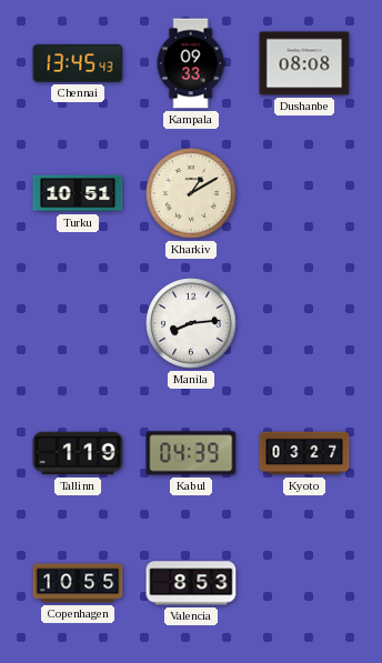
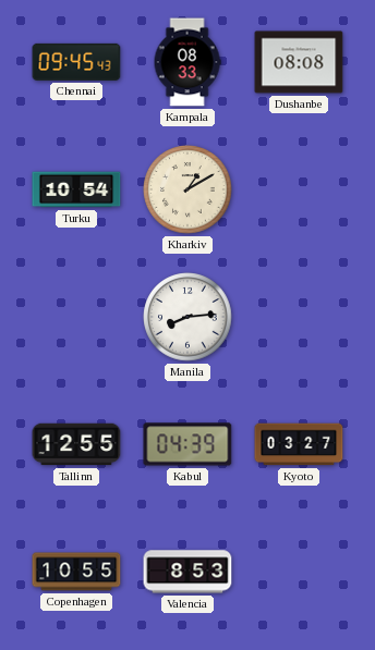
Chennai: 13:45 -> 09:45 (76, 62)
Kampala: 09:33 -> 08:33 (187, 62)
Turku: 10:51 -> 10:54 (76, 189)
Tallinn: 1:19 -> 12:55 (76, 444)
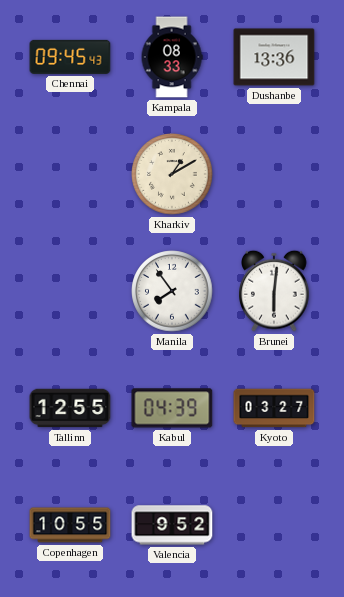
Dushanbe: 08:08 -> 13:36 (274, 57)
Turku: 10:54 -> none (76, 189)
Manila: 8:14 -> 7:54 (172, 291)
Brunei: none -> 6:01 (275, 291)
Valencia: 8:53 -> 9:52 (172, 525)
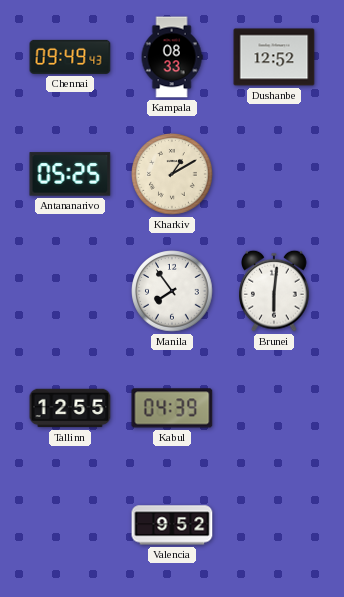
Chennai: 09:45 -> 09:49 (70, 57)
Dushanbe: 13:36 -> 12:52 (274, 57)
Antananarivo: none -> 05:25 (70, 174)
Kyoto: 03:27 -> none (274, 408)
Copenhagen: 10:55 -> none (70, 525)
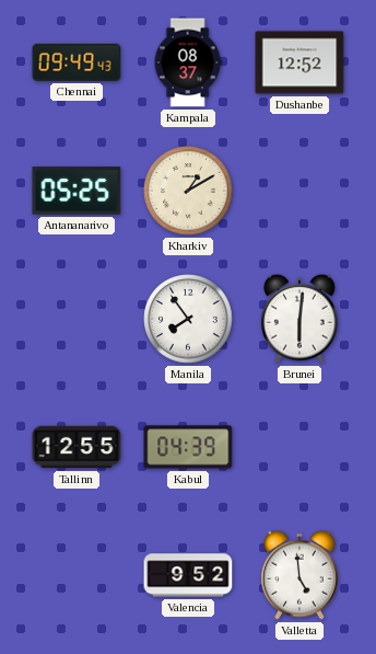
Kampala: 08:33 -> 08:37 (188, 62)
Valletta: none -> 4:59 (301, 575)
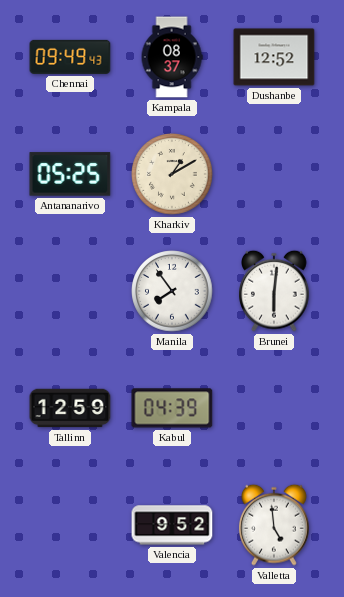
Tallinn: 12:55 -> 12:59 (70, 408)
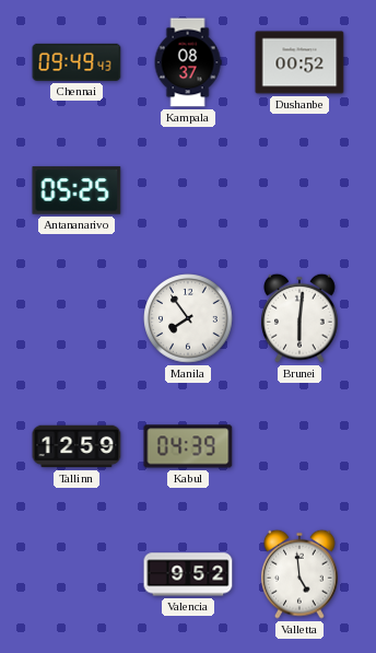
Dushanbe: 12:52 -> 00:52 (299, 62)
Kharkiv: 1:10 -> none (172, 174)
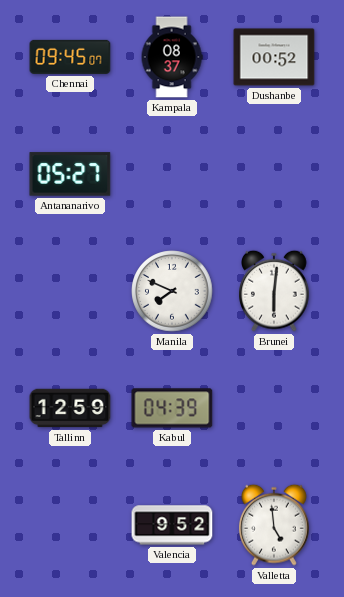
Chennai: 09:49 -> 09:45 (70, 57)
Antananarivo: 05:25 -> 05:27 (70, 174)
Manila: 7:54 -> 7:49 (172, 291)
